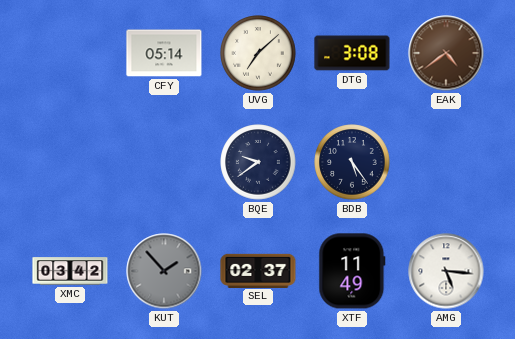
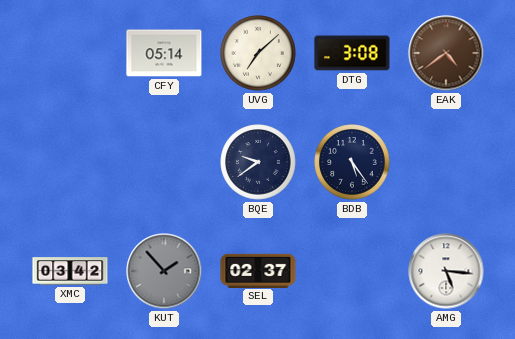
XTF: 11:49 -> none (352, 271)
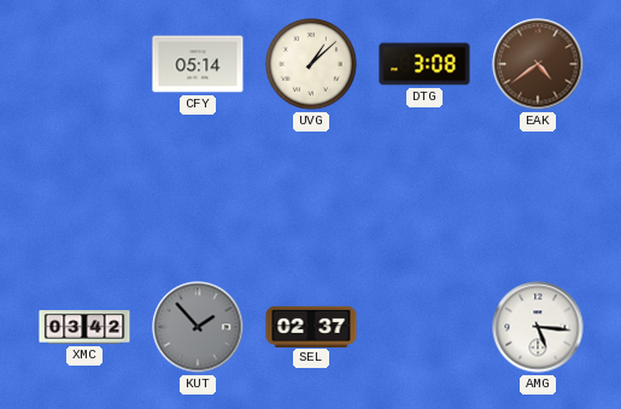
UVG: 7:08 -> 1:08 (311, 64)
BQE: 9:39 -> none (258, 162)
BDB: 5:24 -> none (352, 162)
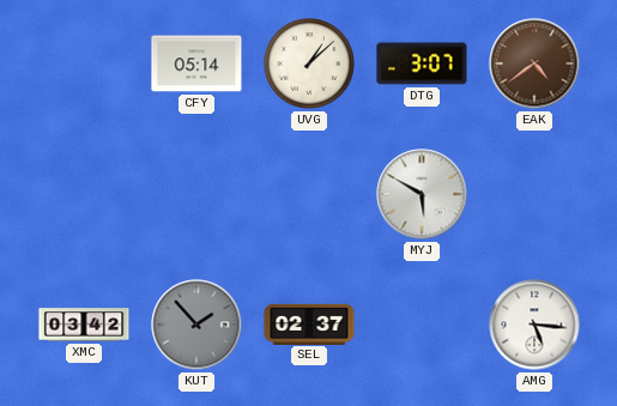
DTG: 3:08 -> 3:07 (422, 63)
MYJ: none -> 5:50 (422, 194)
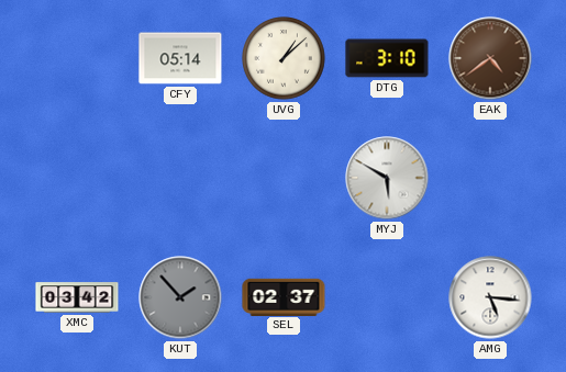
DTG: 3:07 -> 3:10 (387, 58)
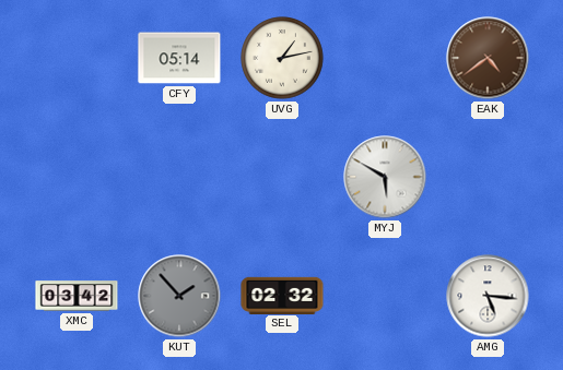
UVG: 1:08 -> 1:13 (282, 58)
DTG: 3:10 -> none (387, 58)
SEL: 02:37 -> 02:32 (282, 295)
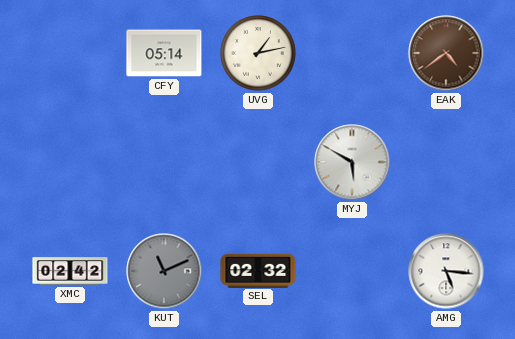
XMC: 03:42 -> 02:42 (70, 271)
KUT: 1:53 -> 11:11 (164, 271)
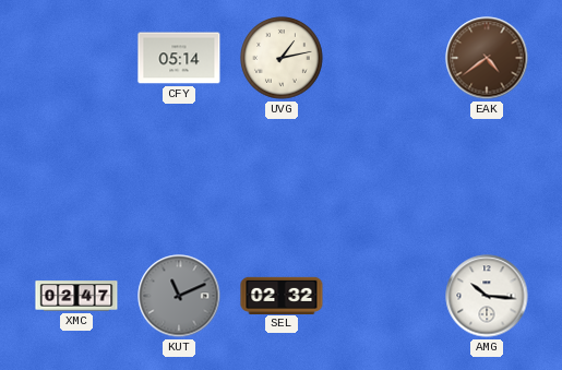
MYJ: 5:50 -> none (352, 162)
XMC: 02:42 -> 02:47 (76, 296)
AMG: 5:16 -> 10:16 (487, 296)
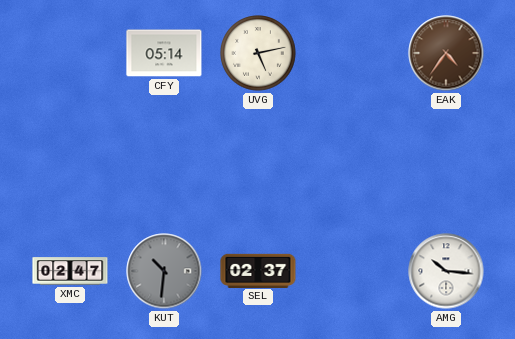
UVG: 1:13 -> 5:13 (258, 53)
EAK: 4:39 -> 4:36 (446, 53)
KUT: 11:11 -> 10:31 (164, 271)
SEL: 02:32 -> 02:37 (258, 270)
